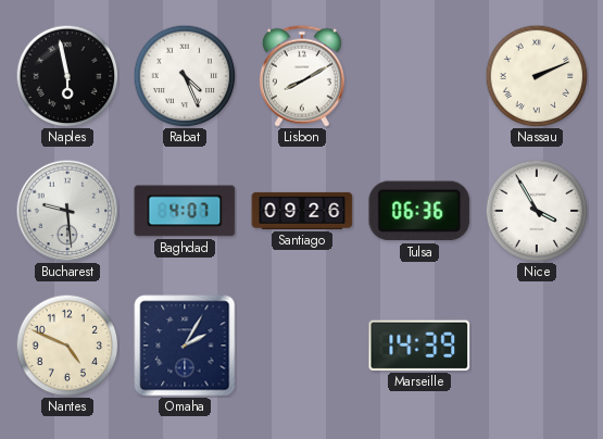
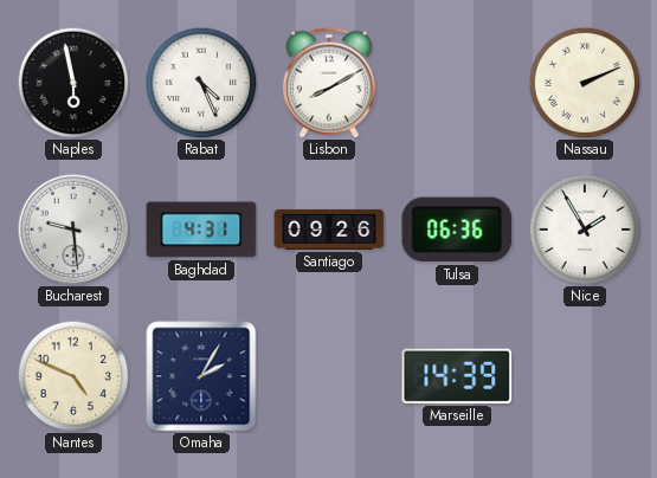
Baghdad: 4:07 -> 4:31 (201, 230)
Nice: 3:55 -> 1:55 (585, 230)
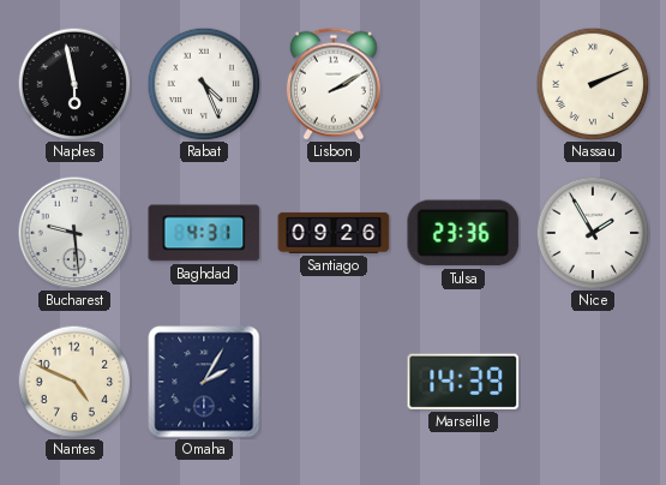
Lisbon: 8:10 -> 2:10 (334, 84)
Tulsa: 06:36 -> 23:36 (463, 233)
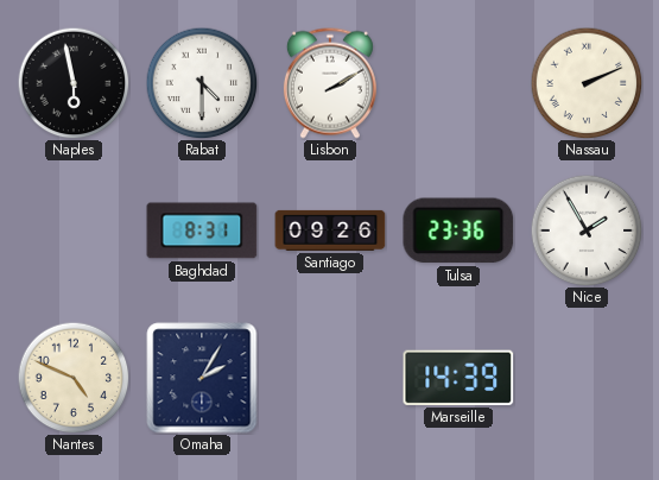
Rabat: 4:26 -> 4:30 (202, 83)
Bucharest: 9:29 -> none (74, 233)
Baghdad: 4:31 -> 8:31 (202, 230)
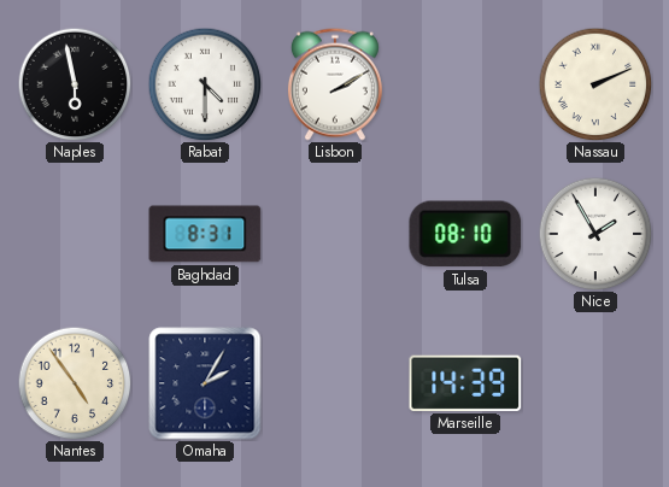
Santiago: 09:26 -> none (330, 230)
Tulsa: 23:36 -> 08:10 (465, 234)
Nantes: 4:49 -> 4:54 (75, 383)
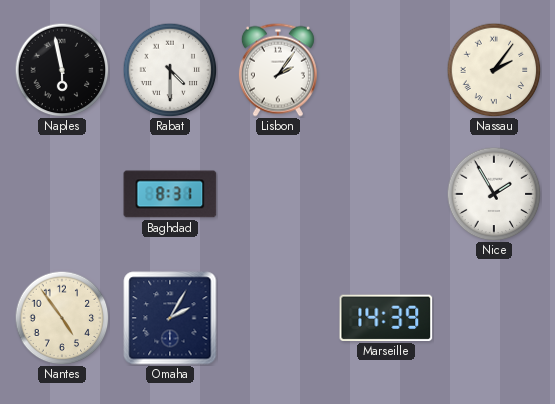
Lisbon: 2:10 -> 2:06 (278, 70)
Nassau: 2:11 -> 2:06 (494, 70)
Tulsa: 08:10 -> none (465, 234)
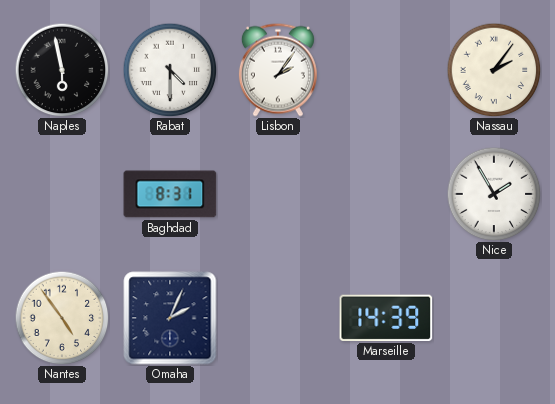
Omaha: 2:05 -> 2:04 (170, 318)
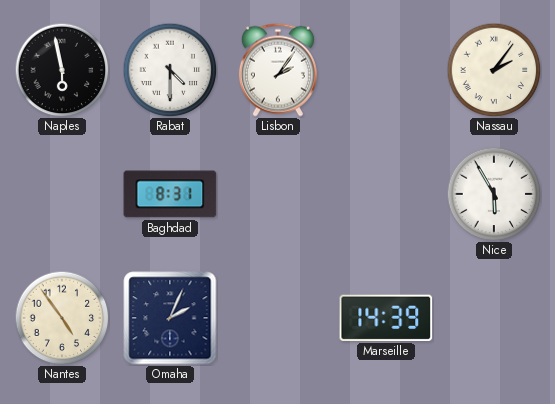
Nice: 1:55 -> 5:55 (494, 194)
